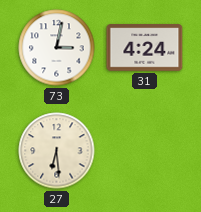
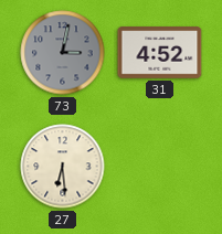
73 dial: white -> grey (63, 53)
31: 4:24 -> 4:52 (160, 53)
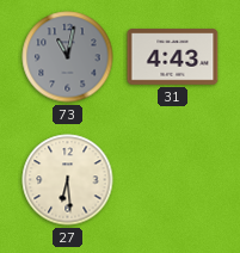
73: 3:02 -> 11:02 (68, 57)
31: 4:52 -> 4:43 (173, 57)
